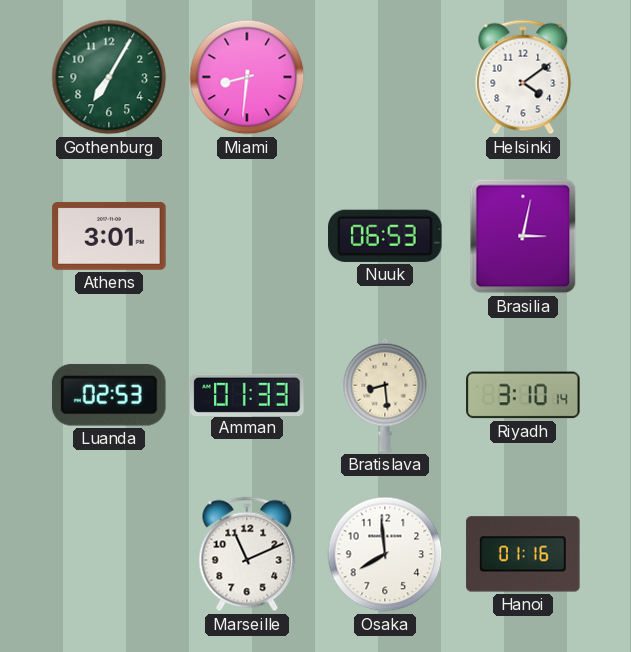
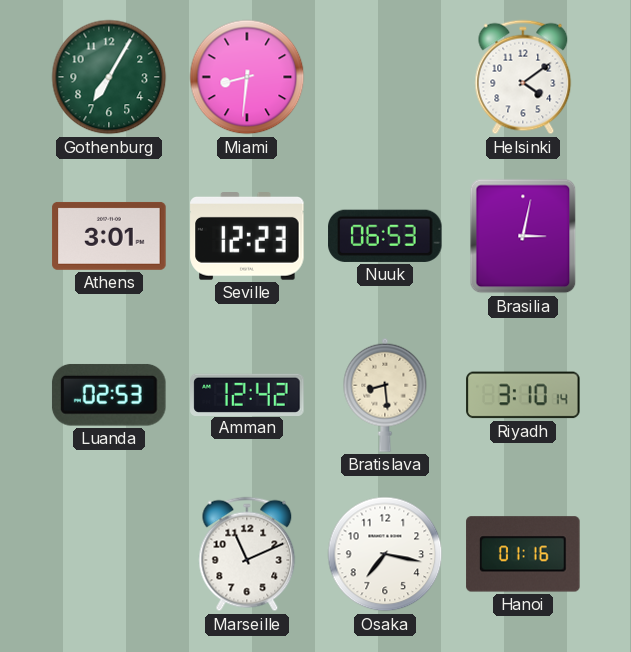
Seville: none -> 12:23 (247, 237)
Amman: 01:33 -> 12:42 (247, 394)
Osaka: 7:59 -> 7:17 (385, 554)
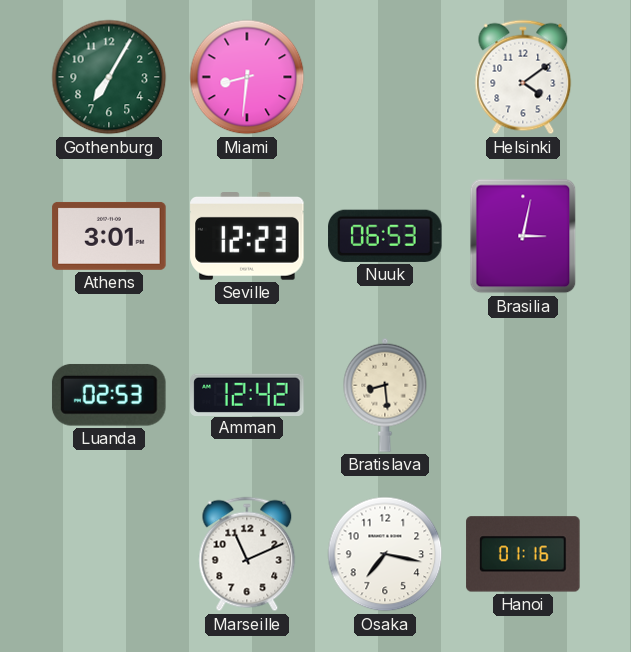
Riyadh: 3:10 -> none (523, 395)
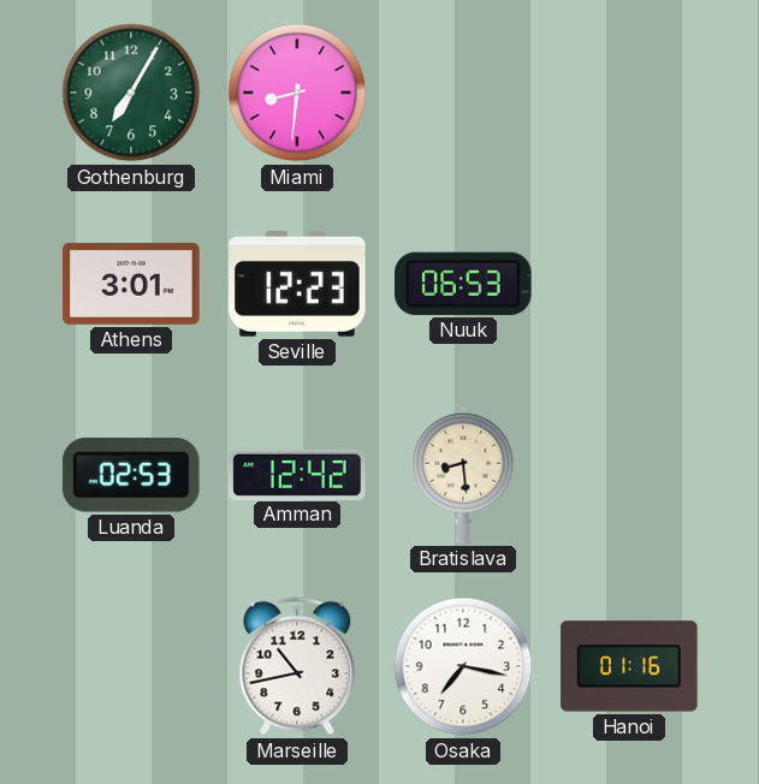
Helsinki: 4:09 -> none (523, 77)
Brasilia: 3:02 -> none (523, 236)
Marseille: 11:11 -> 10:43 (297, 666)
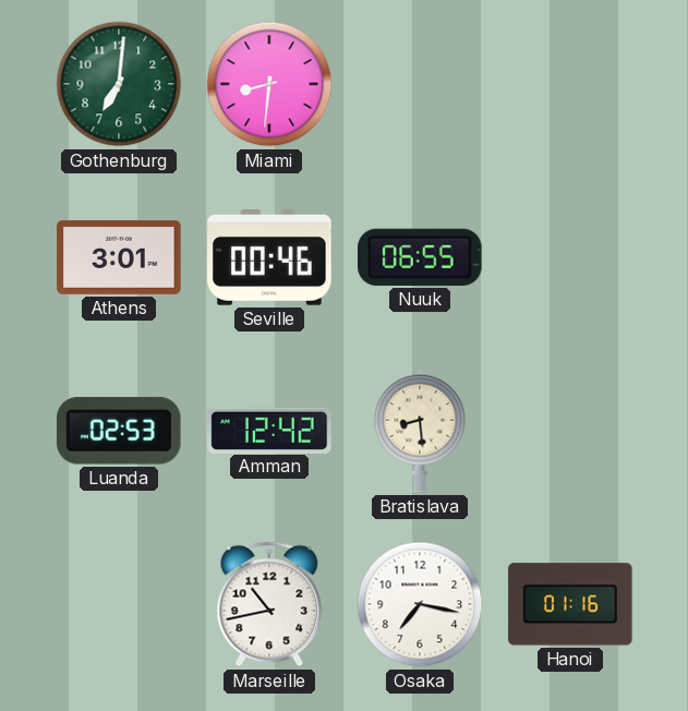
Gothenburg: 7:05 -> 7:01 (119, 84)
Seville: 12:23 -> 00:46 (269, 258)
Nuuk: 06:53 -> 06:55 (420, 257)
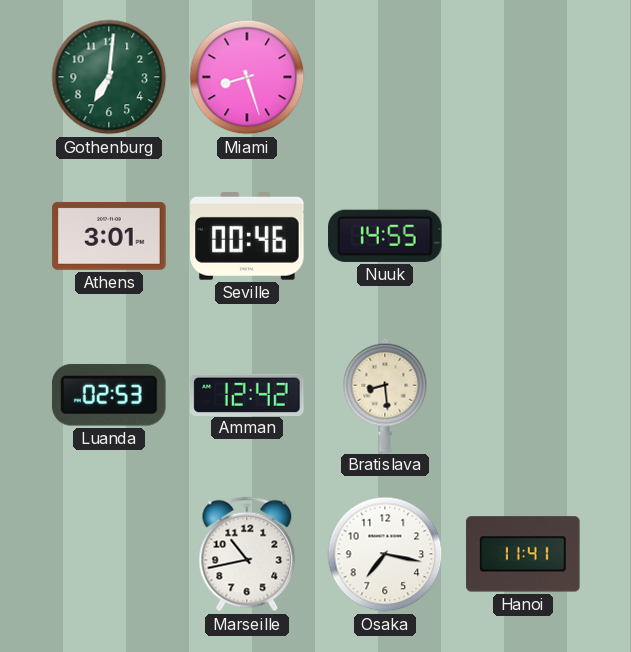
Miami: 8:31 -> 8:27 (247, 77)
Nuuk: 06:55 -> 14:55 (385, 236)
Hanoi: 01:16 -> 11:41 (523, 554)
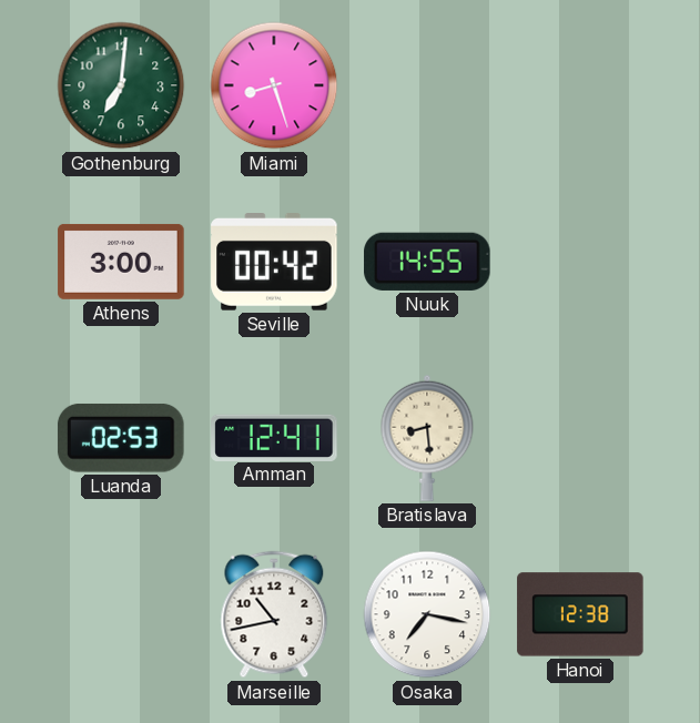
Athens: 3:01 -> 3:00 (121, 262)
Seville: 00:46 -> 00:42 (274, 263)
Amman: 12:42 -> 12:41 (274, 437)
Hanoi: 11:41 -> 12:38 (580, 614)
